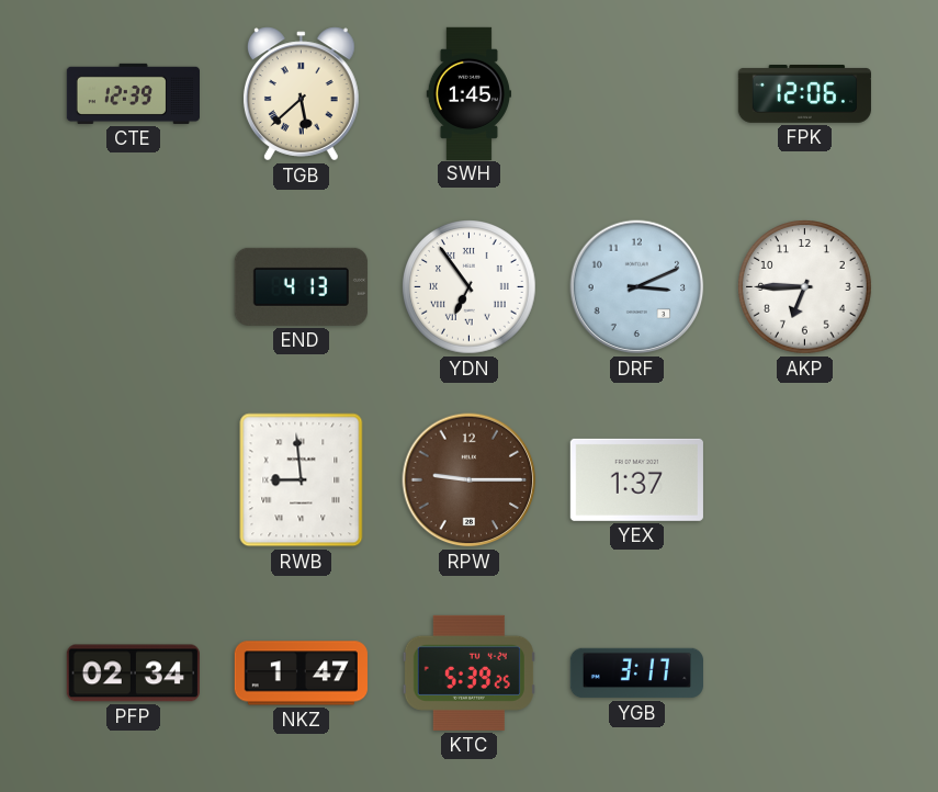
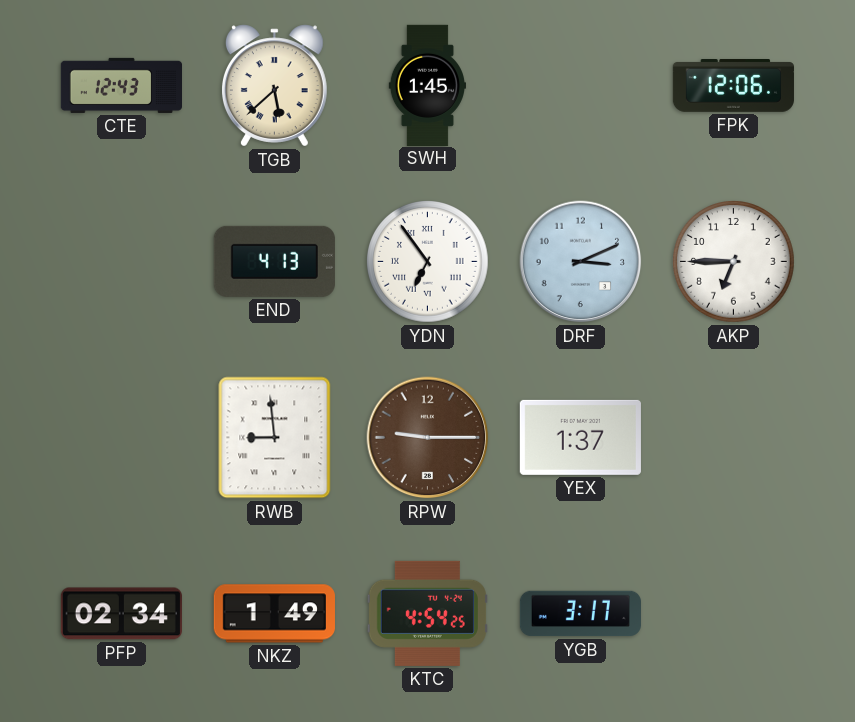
CTE: 12:39 -> 12:43 (121, 85)
NKZ: 1:47 -> 1:49 (274, 614)
KTC: 5:39 -> 4:54 (427, 613)
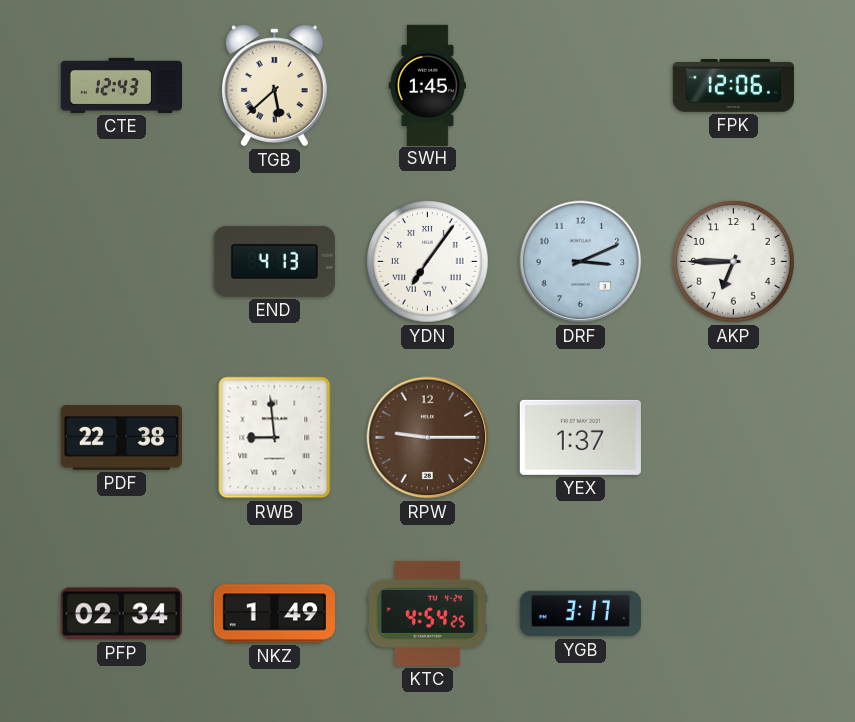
YDN: 6:54 -> 7:06 (428, 262)
PDF: none -> 22:38 (121, 438)
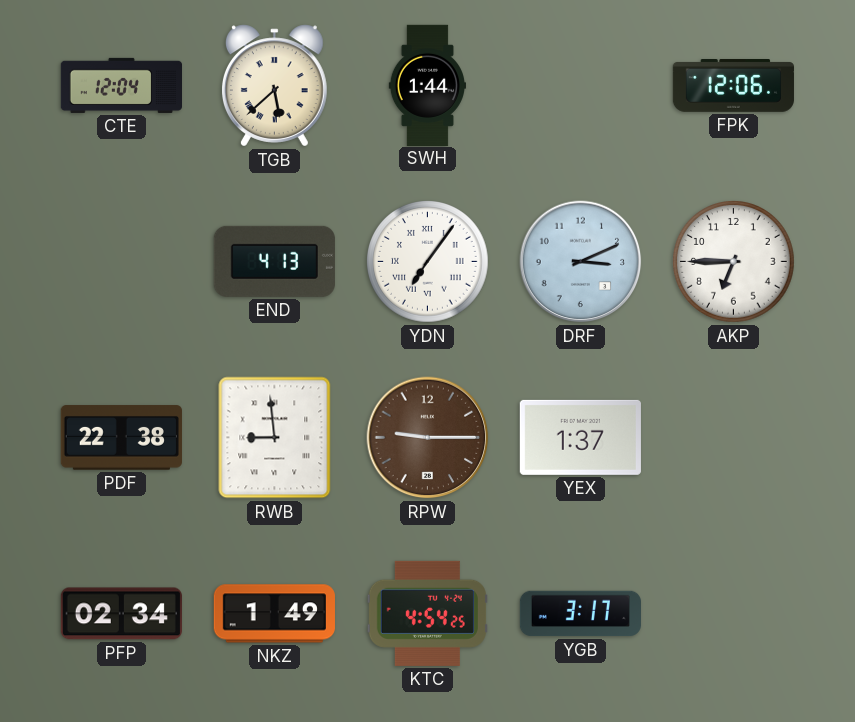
CTE: 12:43 -> 12:04 (121, 85)
SWH: 1:45 -> 1:44 (427, 85)
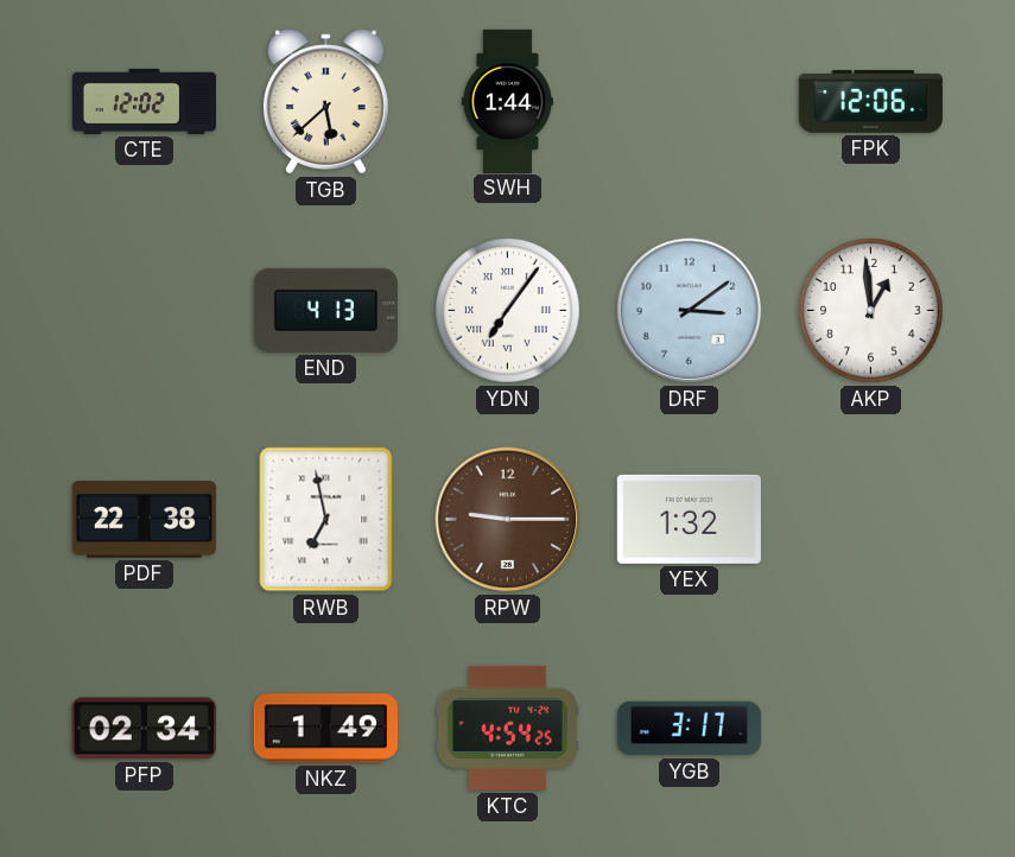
CTE: 12:04 -> 12:02 (144, 101)
DRF: 3:11 -> 3:09 (690, 311)
AKP: 6:45 -> 12:59 (871, 311)
RWB: 8:59 -> 6:58 (326, 520)
YEX: 1:37 -> 1:32 (689, 519)
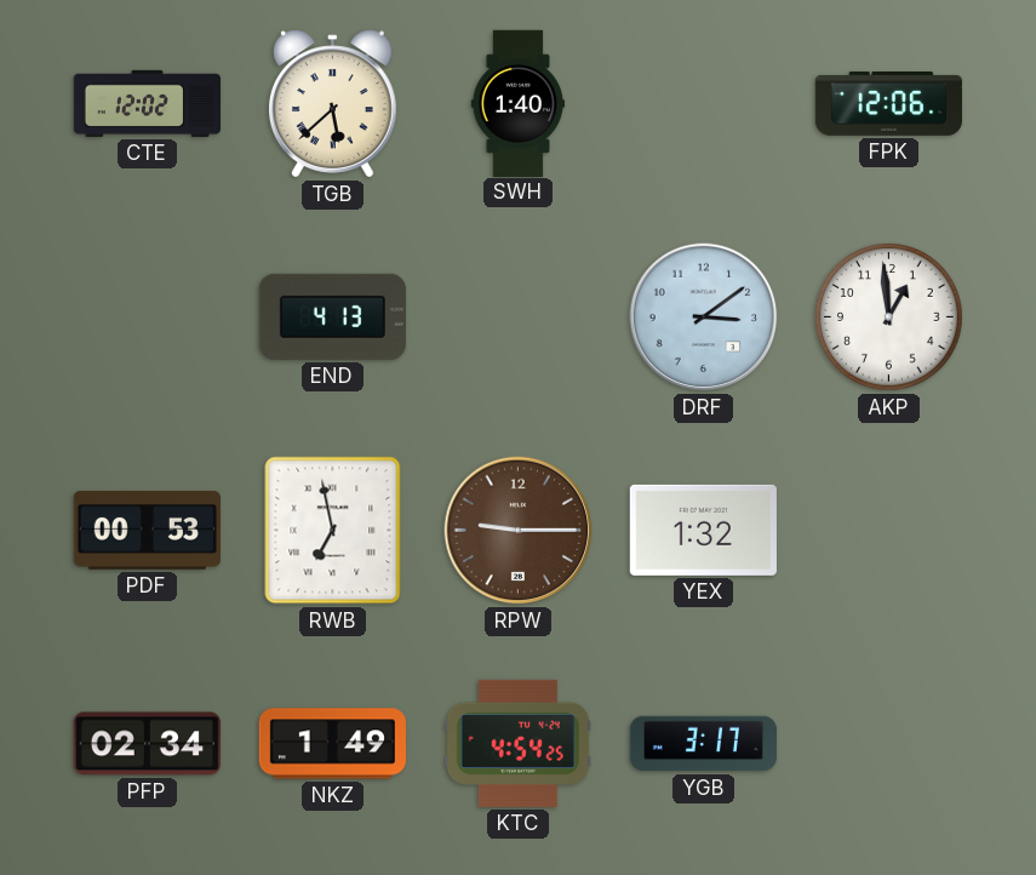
SWH: 1:44 -> 1:40 (517, 103)
YDN: 7:06 -> none (508, 311)
PDF: 22:38 -> 00:53 (147, 531)
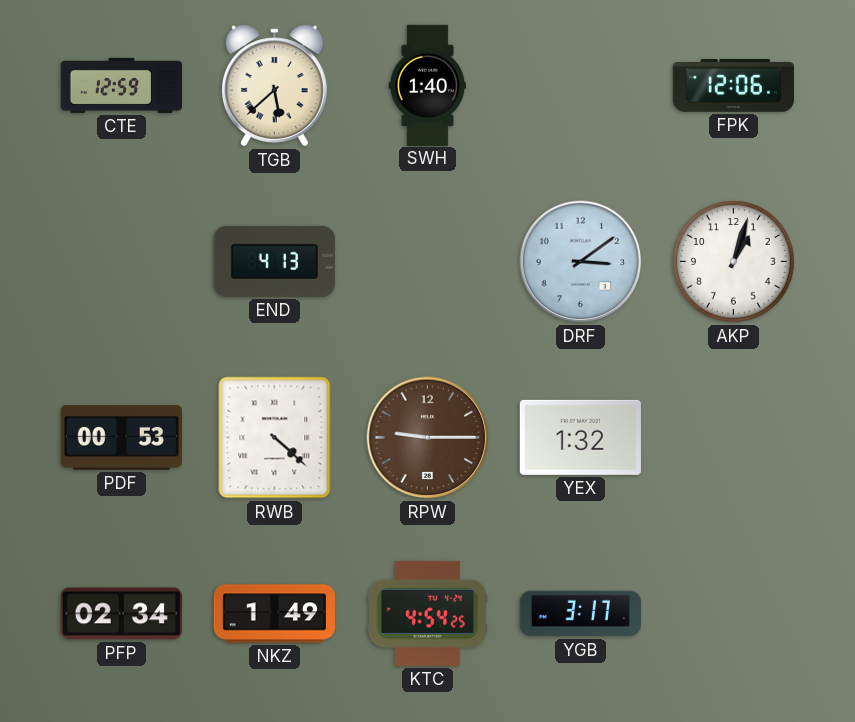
CTE: 12:02 -> 12:59 (121, 85)
AKP: 12:59 -> 1:03 (734, 262)
RWB: 6:58 -> 4:22 (275, 438)
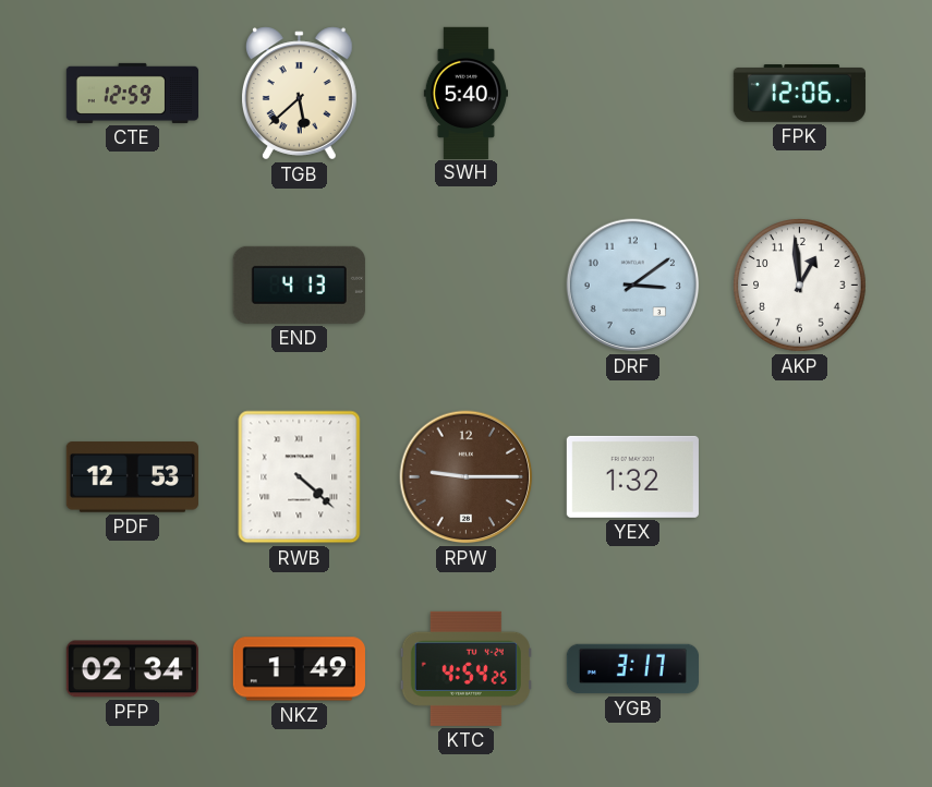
SWH: 1:40 -> 5:40 (465, 93)
AKP: 1:03 -> 12:59 (800, 286)
PDF: 00:53 -> 12:53 (132, 477)
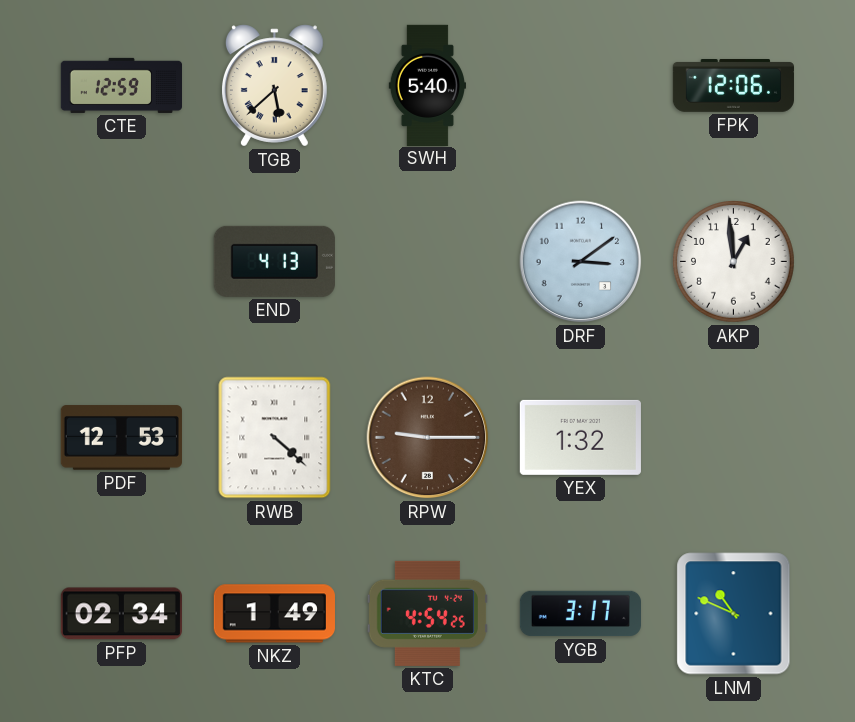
LNM: none -> 10:49 (734, 614)
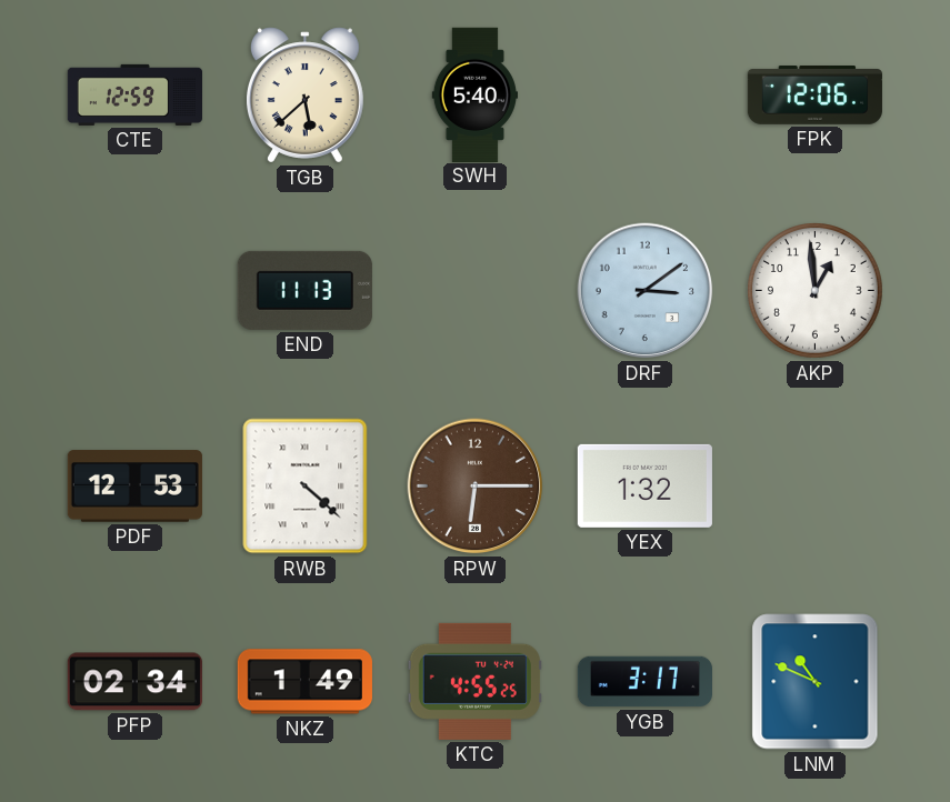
END: 4:13 -> 11:13 (304, 290)
RPW: 9:15 -> 6:15 (476, 487)
KTC: 4:54 -> 4:55 (474, 681)
